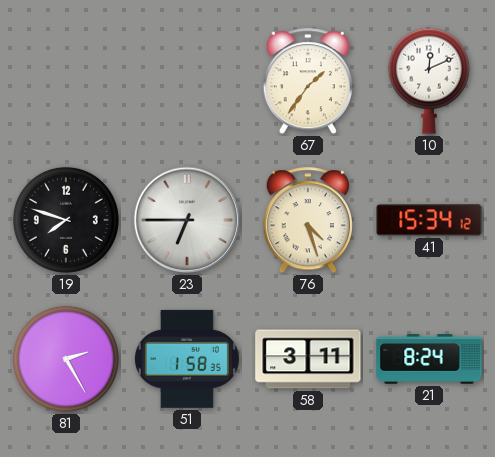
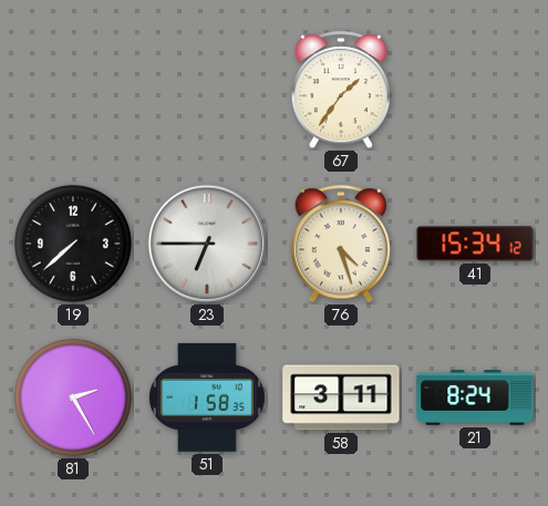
10: 12:11 -> none (429, 81)
19: 7:48 -> 7:38 (73, 244)
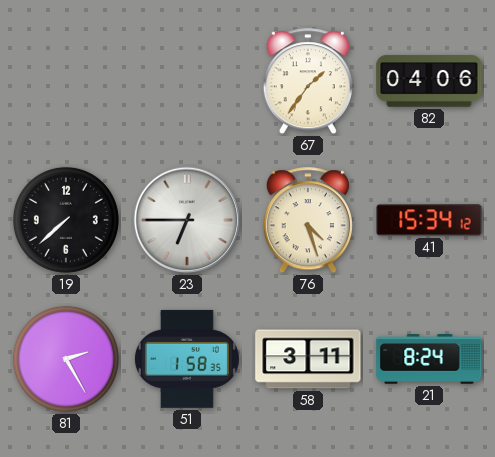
82: none -> 04:06 (429, 81)
